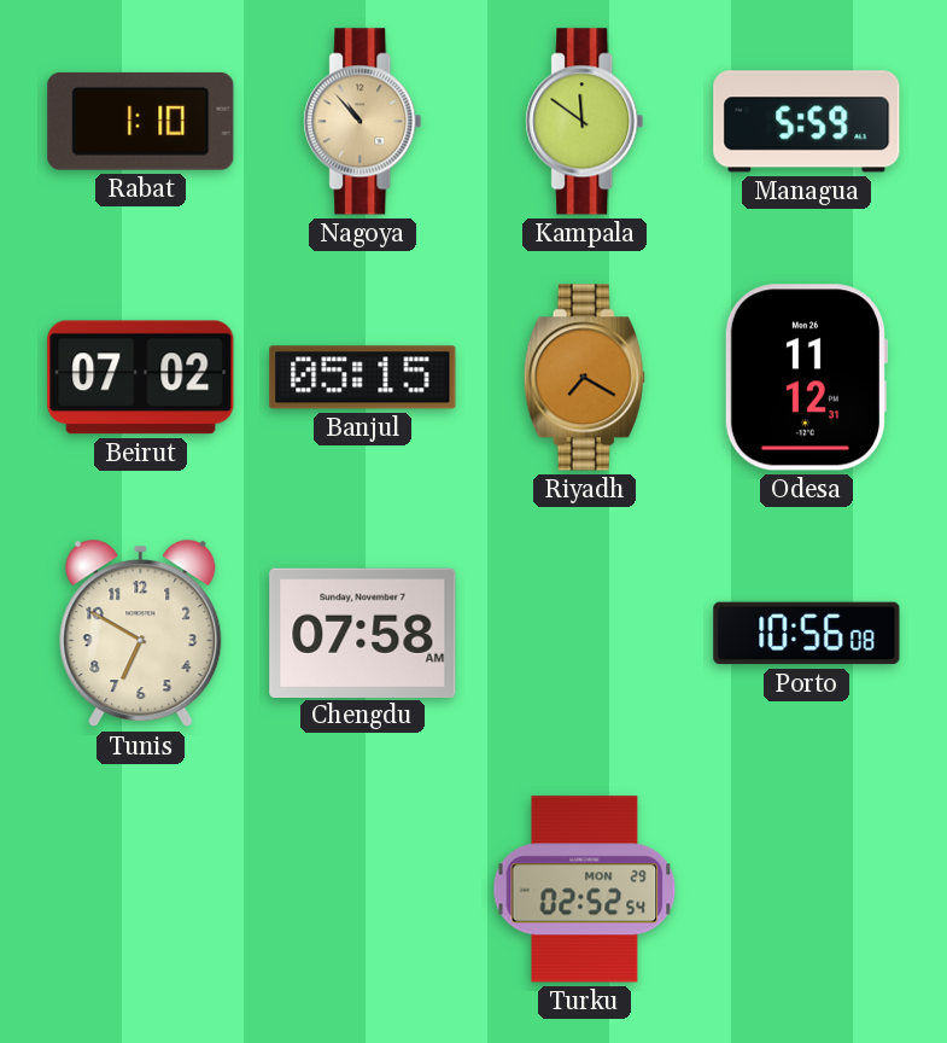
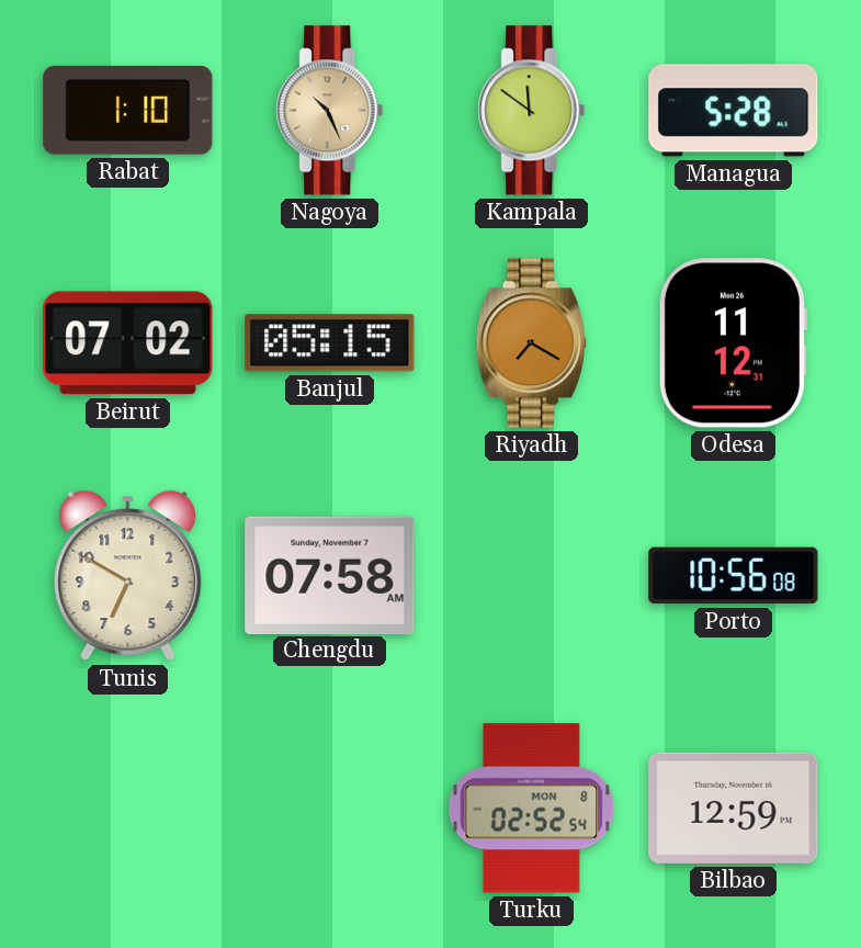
Nagoya: 10:53 -> 10:26 (330, 111)
Managua: 5:59 -> 5:28 (734, 111)
Turku date: MON 29 -> MON 8 (532, 809)
Bilbao: none -> 12:59 (734, 808)
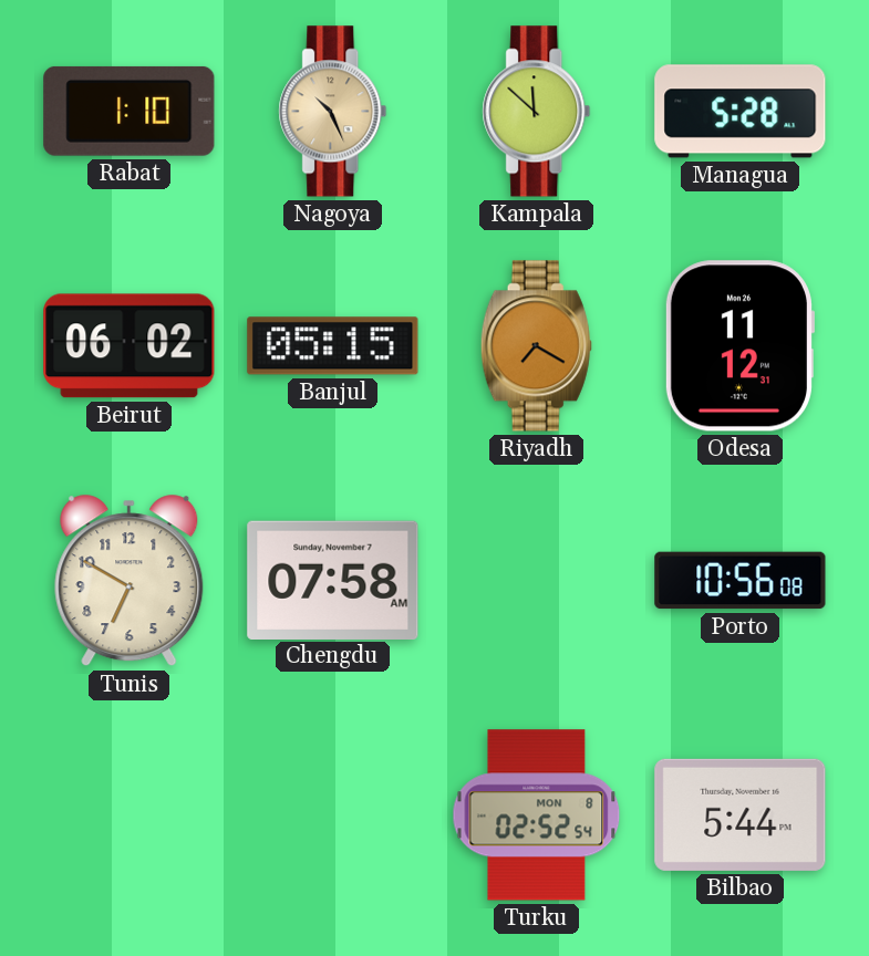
Kampala: 11:51 -> 11:52 (537, 112)
Beirut: 07:02 -> 06:02 (130, 346)
Bilbao: 12:59 -> 5:44 (741, 814)
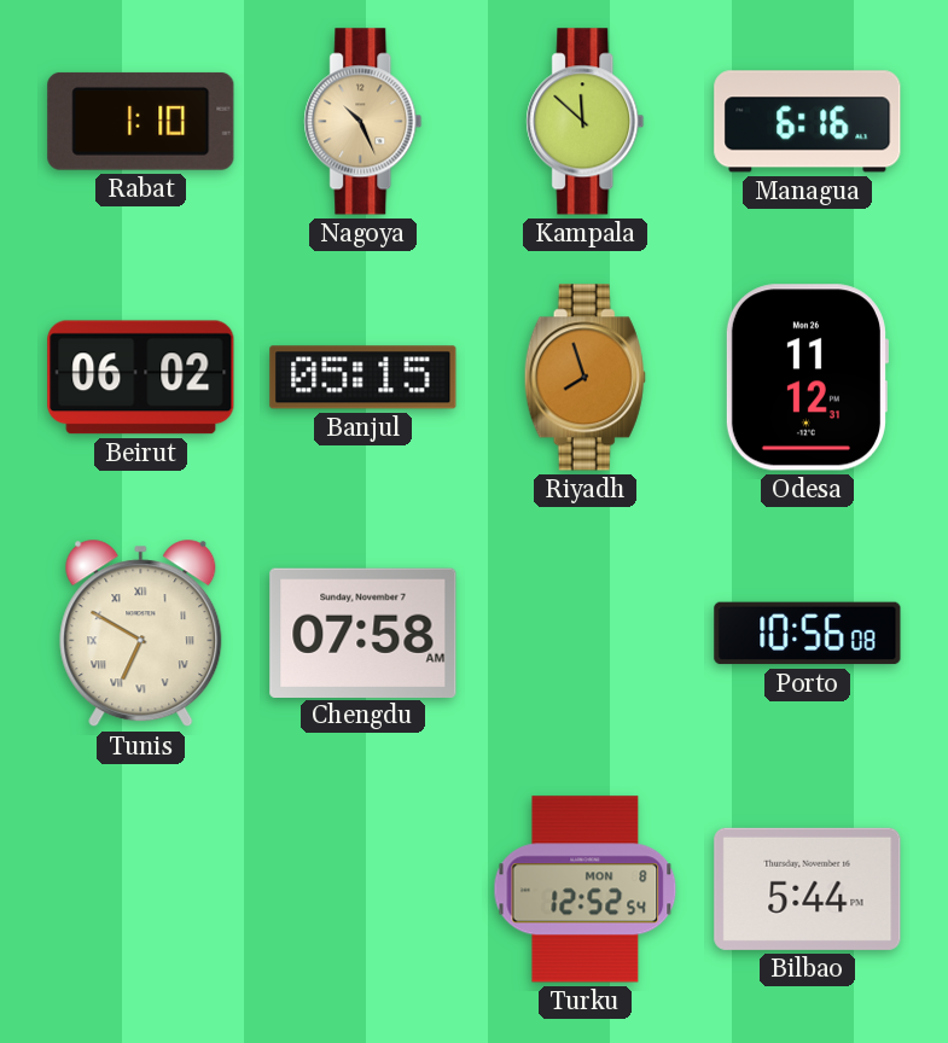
Managua: 5:28 -> 6:16 (808, 122)
Riyadh: 7:20 -> 7:57 (584, 378)
Tunis numerals: Arabic -> Roman (141, 634)
Turku: 02:52 -> 12:52 (586, 890)
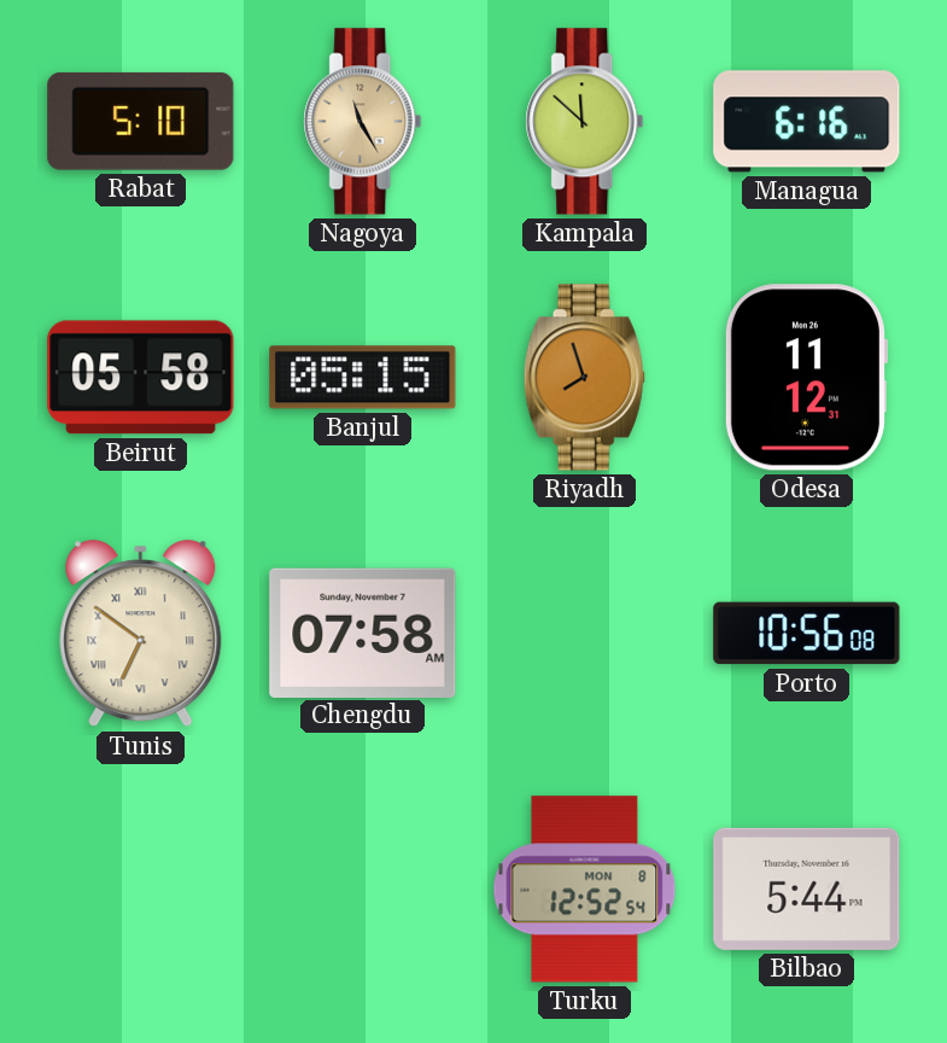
Rabat: 1:10 -> 5:10 (141, 121)
Nagoya: 10:26 -> 11:25 (363, 122)
Beirut: 06:02 -> 05:58 (141, 378)
Tunis: 6:50 -> 6:51 (141, 634)
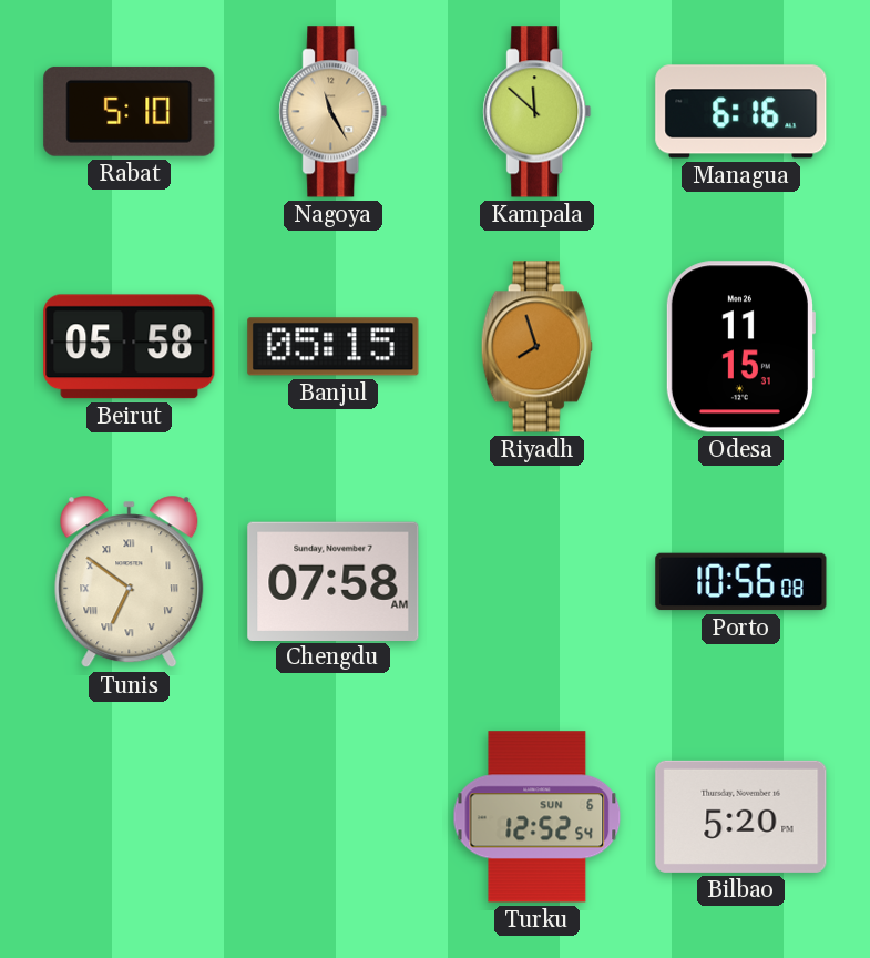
Odesa: 11:12 -> 11:15 (740, 347)
Turku date: MON 8 -> SUN 6 (538, 817)
Bilbao: 5:44 -> 5:20 (741, 816)
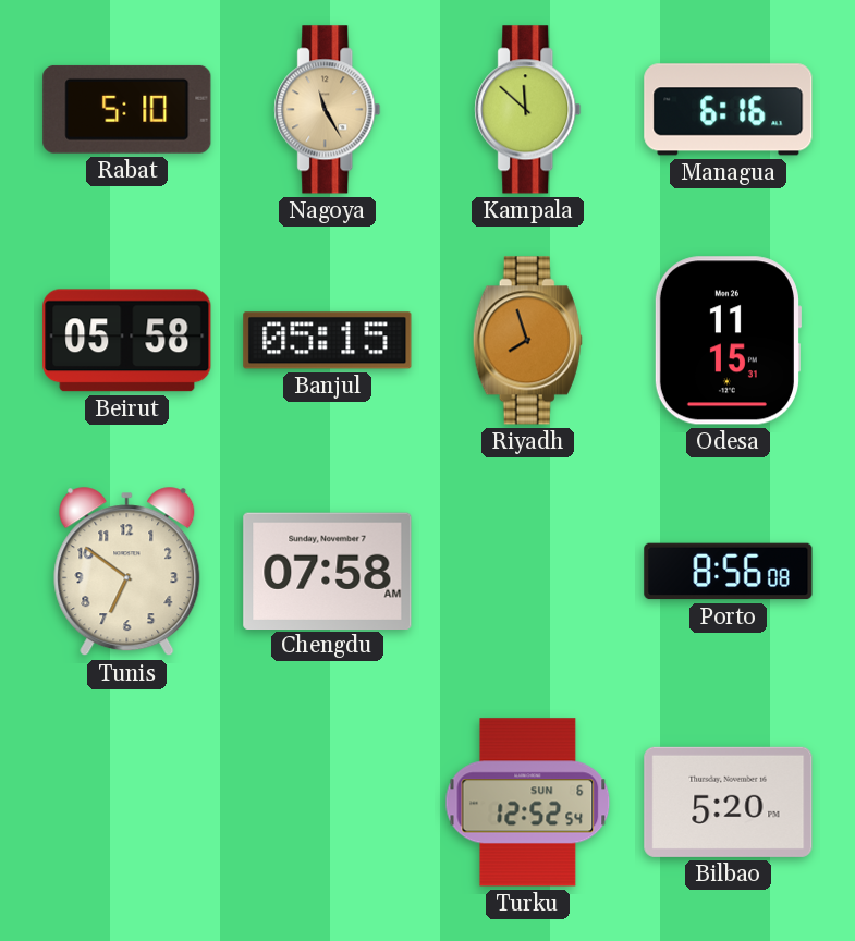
Tunis numerals: Roman -> Arabic (127, 572)
Porto: 10:56 -> 8:56 (729, 572)
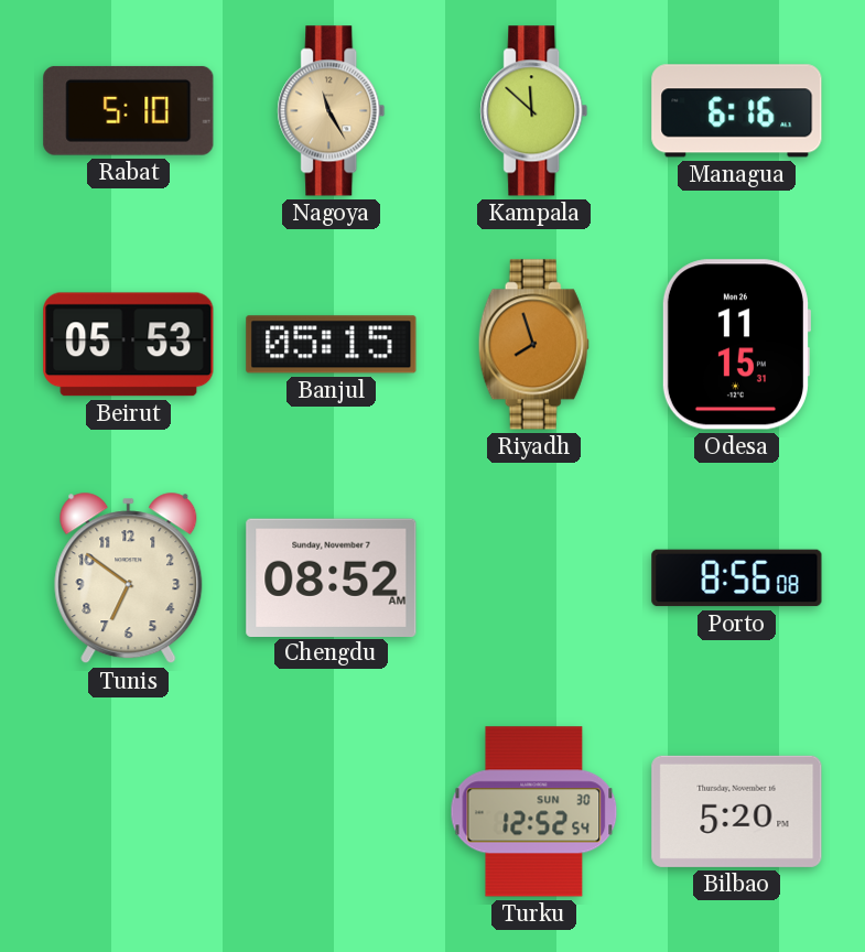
Beirut: 05:58 -> 05:53 (129, 345)
Chengdu: 07:58 -> 08:52 (332, 577)
Turku date: SUN 6 -> SUN 30 (534, 812)
